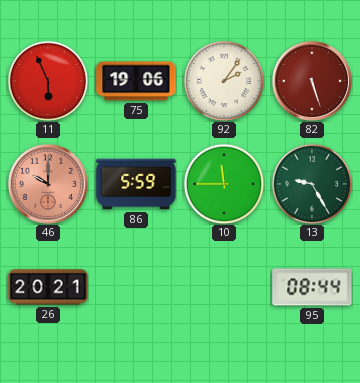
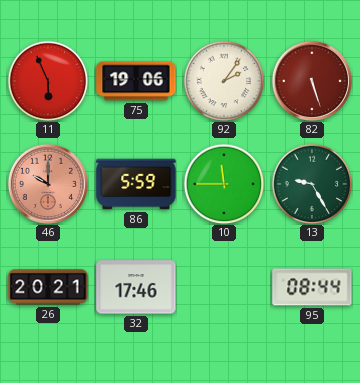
32: none -> 17:46 (136, 287)
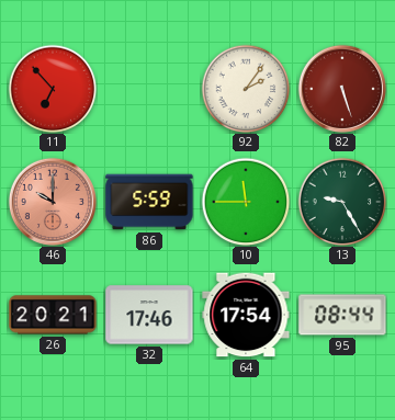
11: 5:56 -> 6:53 (53, 89)
75: 19:06 -> none (136, 81)
64: none -> 17:54 (246, 315)
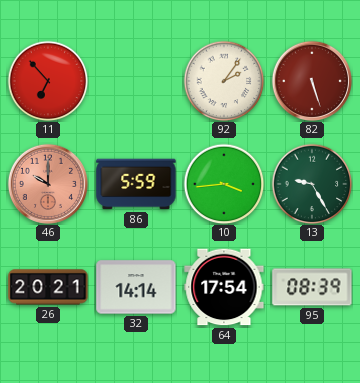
10: 11:45 -> 3:44 (224, 184)
32: 17:46 -> 14:14 (136, 287)
95: 08:44 -> 08:39 (312, 287)
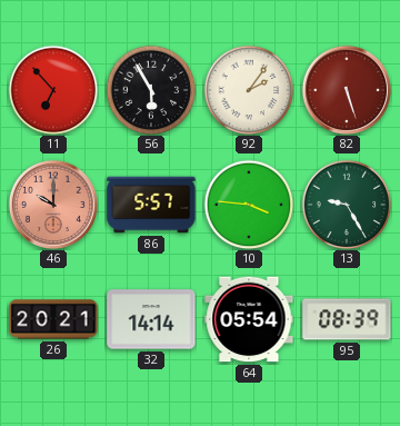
56: none -> 5:55 (151, 90)
86: 5:59 -> 5:57 (151, 205)
10: 3:44 -> 3:46 (249, 205)
64: 17:54 -> 05:54 (249, 319)
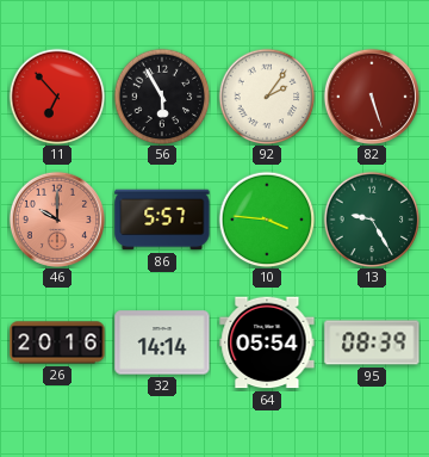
26: 20:21 -> 20:16 (57, 342)
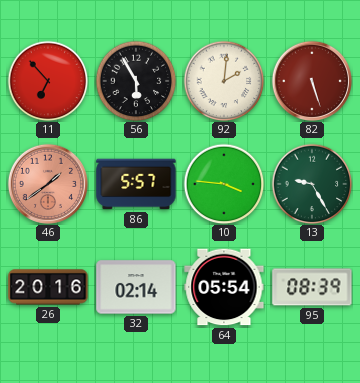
92: 2:06 -> 2:01 (224, 81)
46: 10:00 -> 1:39 (48, 184)
32: 14:14 -> 02:14 (136, 287)
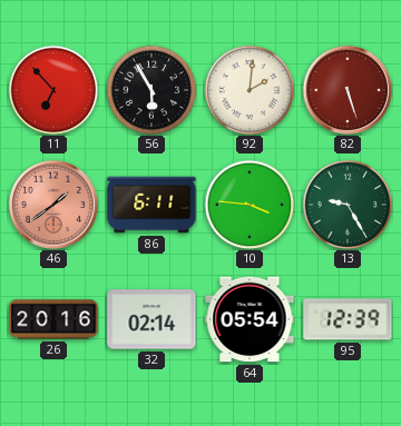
86: 5:57 -> 6:11 (151, 205)
95: 08:39 -> 12:39 (348, 319)
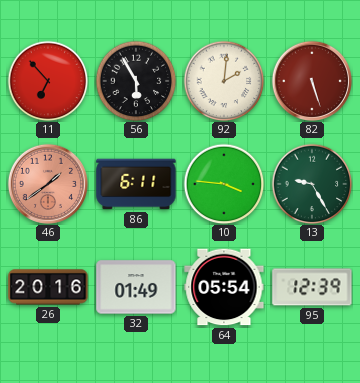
32: 02:14 -> 01:49 (136, 287)
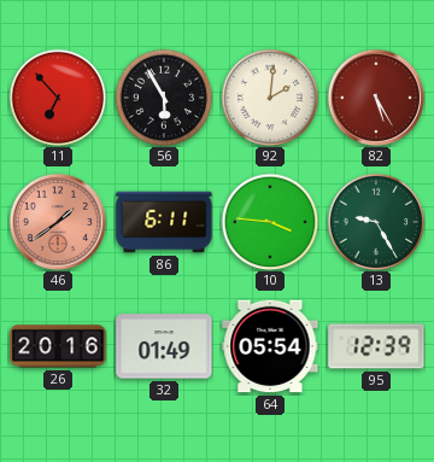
82: 5:27 -> 5:25 (376, 98)
